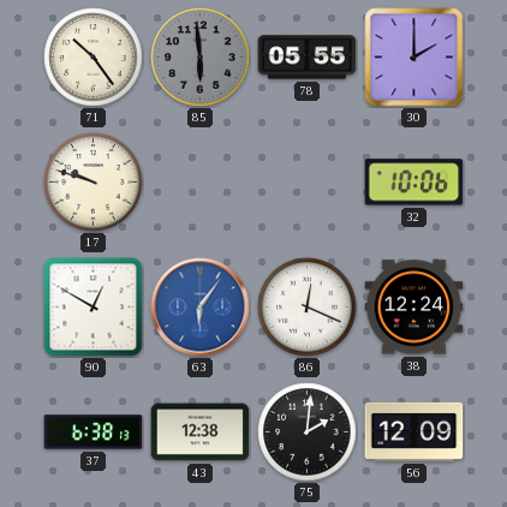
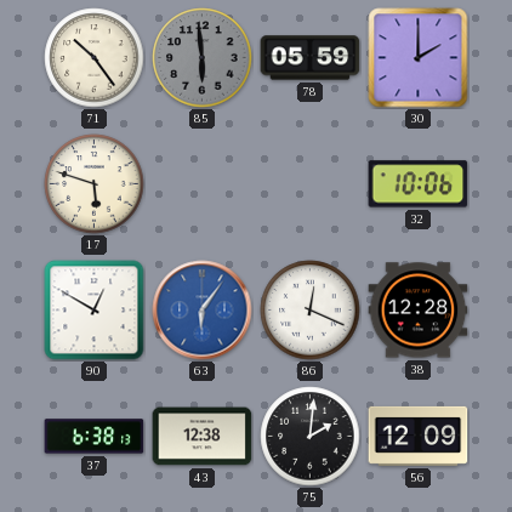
78: 05:55 -> 05:59 (311, 58)
17: 9:48 -> 5:48 (95, 184)
38: 12:24 -> 12:28 (419, 311)
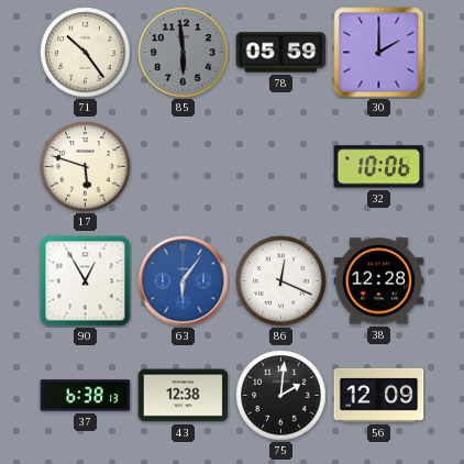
90: 12:50 -> 12:55 (86, 281)
